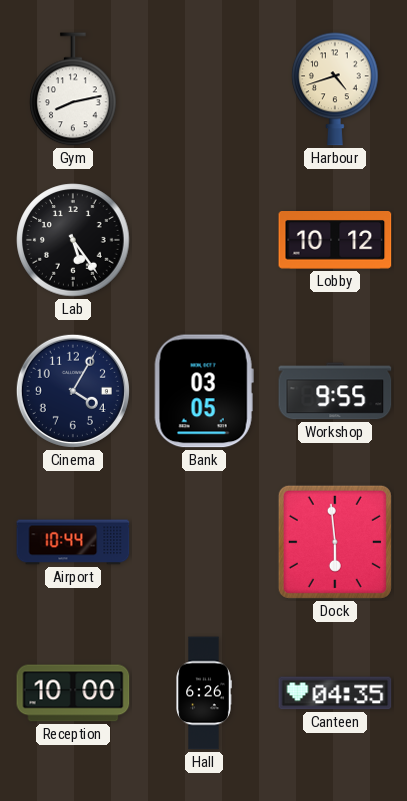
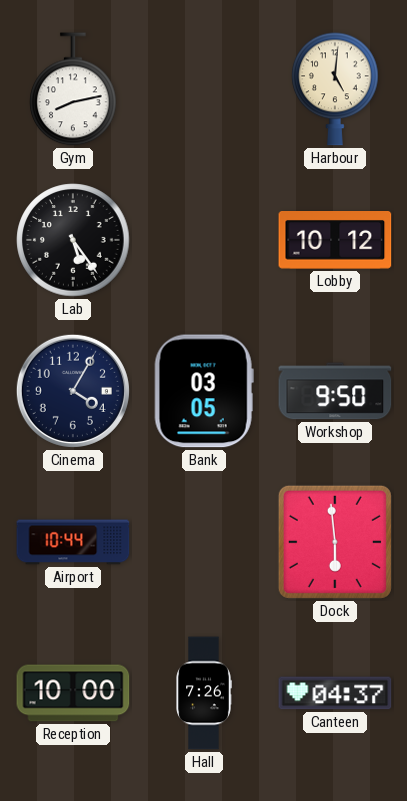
Harbour: 4:42 -> 5:01 (335, 89)
Workshop: 9:55 -> 9:50 (335, 391)
Hall: 6:26 -> 7:26 (204, 693)
Canteen: 04:35 -> 04:37 (335, 693)
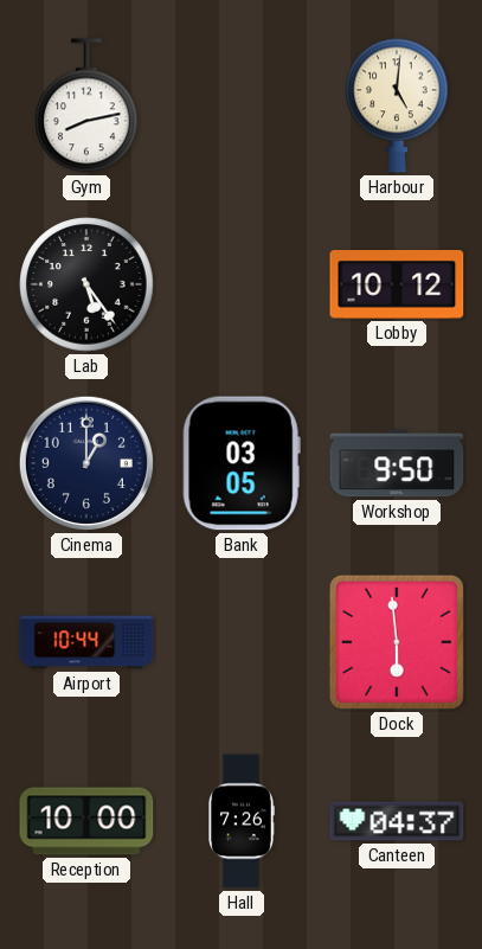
Cinema: 4:05 -> 1:00 (86, 463)
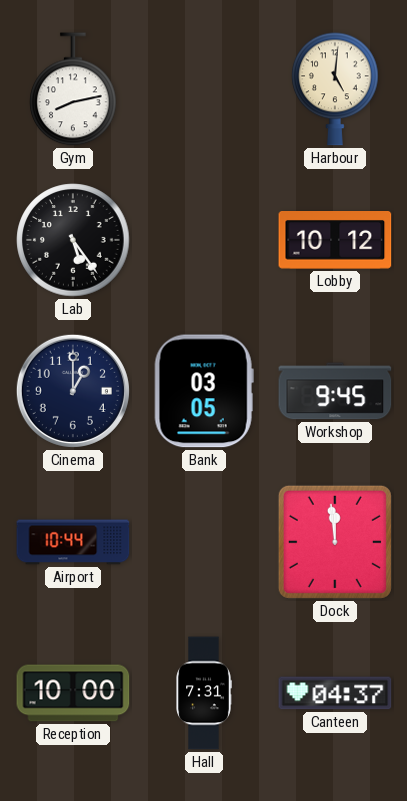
Workshop: 9:50 -> 9:45 (335, 391)
Dock: 5:59 -> 11:59 (335, 542)
Hall: 7:26 -> 7:31 (204, 693)
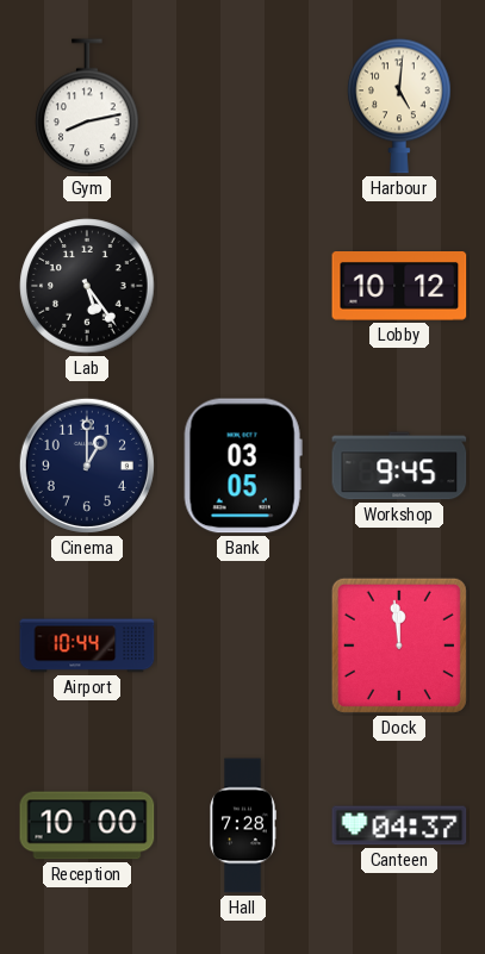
Hall: 7:31 -> 7:28 (243, 825)
